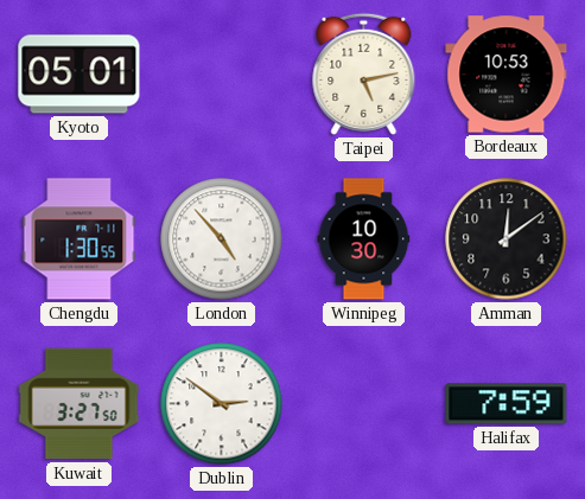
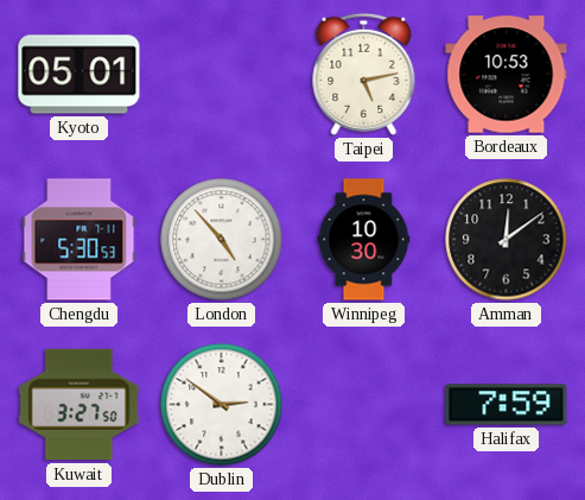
Chengdu: 1:30 -> 5:30 (80, 240)
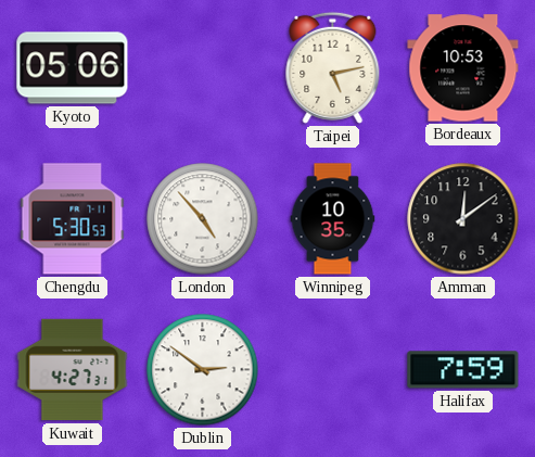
Kyoto: 05:01 -> 05:06 (73, 68)
Winnipeg: 10:30 -> 10:35 (333, 219)
Kuwait: 3:27 -> 4:27 (73, 370)
